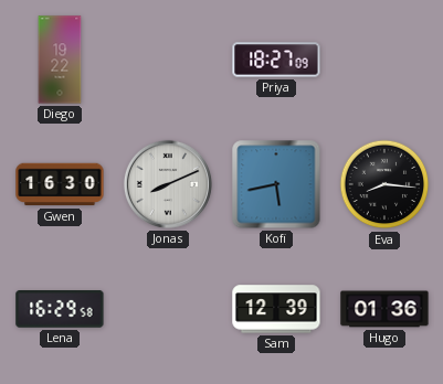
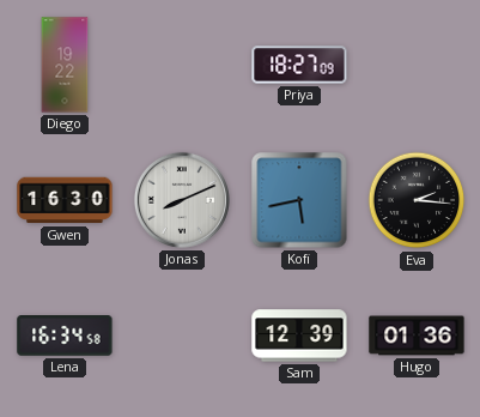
Eva: 8:16 -> 2:16 (417, 200)
Lena: 16:29 -> 16:34 (65, 336)
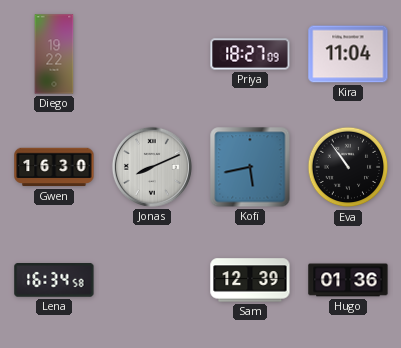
Kira: none -> 11:04 (348, 54)
Eva: 2:16 -> 10:54 (348, 167)
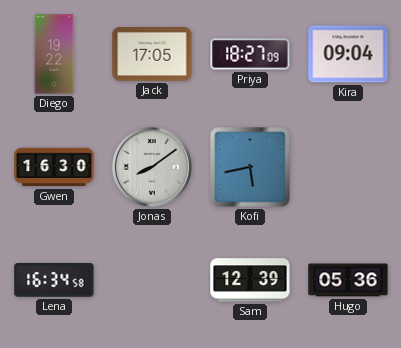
Jack: none -> 17:05 (152, 54)
Kira: 11:04 -> 09:04 (348, 54)
Jonas: 8:11 -> 8:09 (152, 167)
Eva: 10:54 -> none (348, 167)
Hugo: 01:36 -> 05:36 (348, 280)
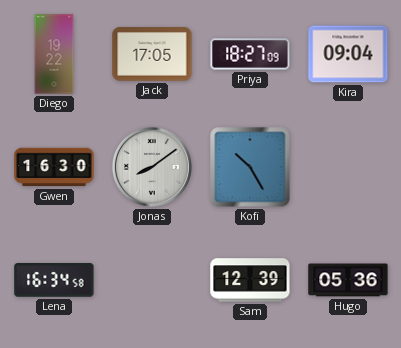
Kofi: 5:43 -> 10:25 (250, 167)
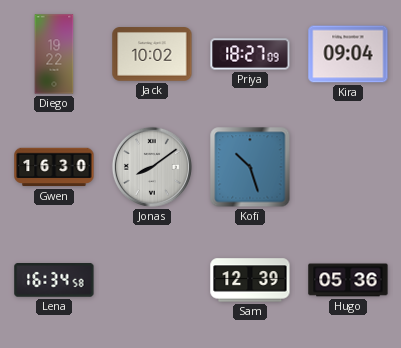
Jack: 17:05 -> 10:02 (152, 54)
Kofi: 10:25 -> 10:27 (250, 167)
